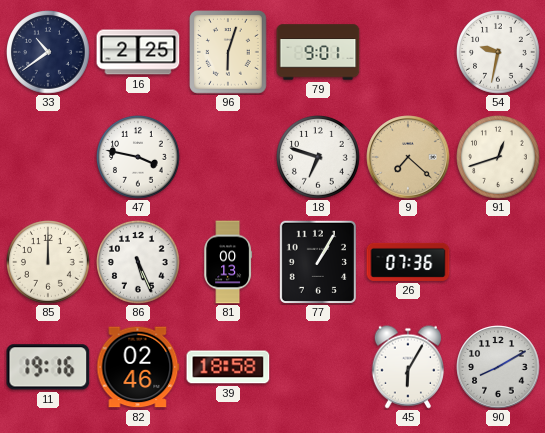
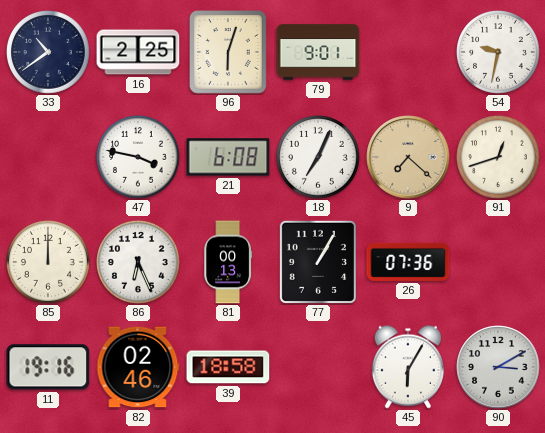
21: none -> 6:08 (228, 157)
18: 6:48 -> 7:04 (319, 158)
86: 5:26 -> 6:26 (139, 263)
90: 8:10 -> 3:10 (498, 367)
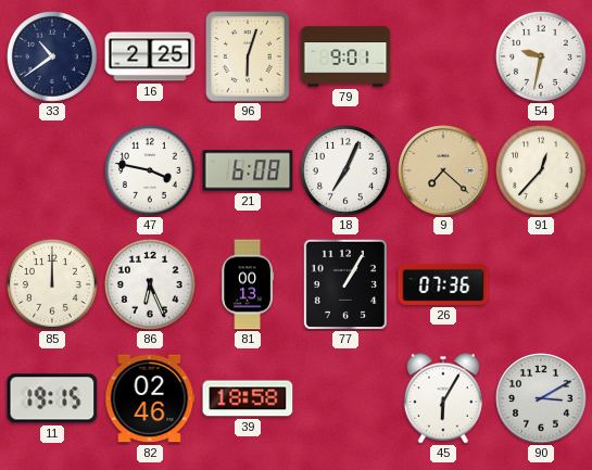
91: 12:42 -> 12:37 (542, 172)
11: 19:16 -> 19:15 (52, 398)
